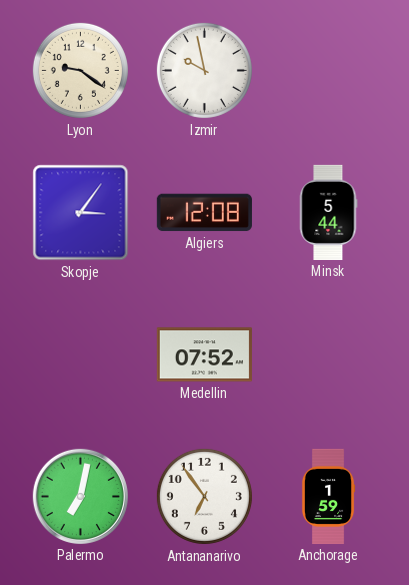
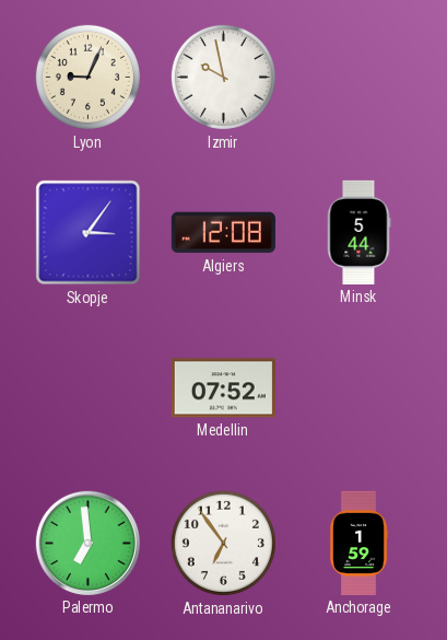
Lyon: 9:21 -> 9:04 (87, 77)
Palermo: 7:02 -> 6:59 (87, 543)
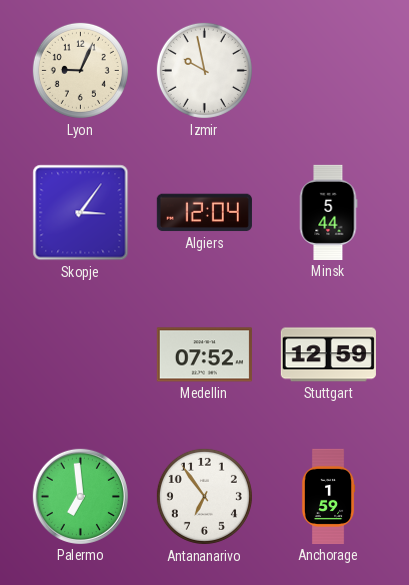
Algiers: 12:08 -> 12:04 (204, 213)
Stuttgart: none -> 12:59 (328, 355)
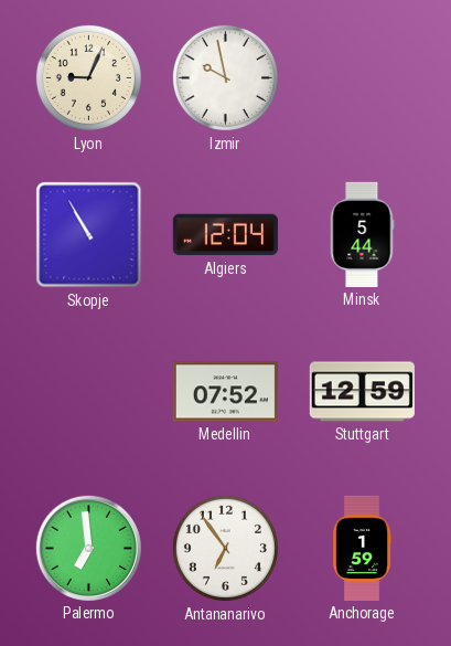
Skopje: 3:06 -> 10:55 (89, 235)
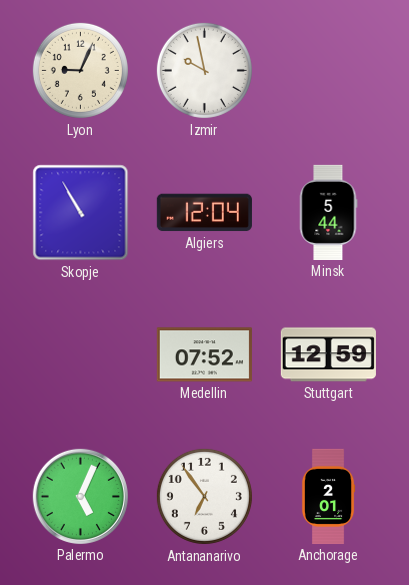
Palermo: 6:59 -> 5:04 (80, 496)
Anchorage: 1:59 -> 2:01 (328, 496)
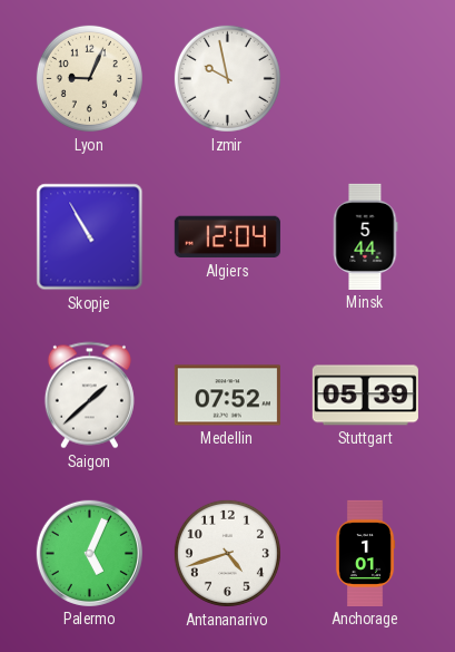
Saigon: none -> 1:38 (89, 396)
Stuttgart: 12:59 -> 05:39 (365, 396)
Antananarivo: 6:54 -> 4:42 (227, 553)
Anchorage: 2:01 -> 1:01 (365, 553)
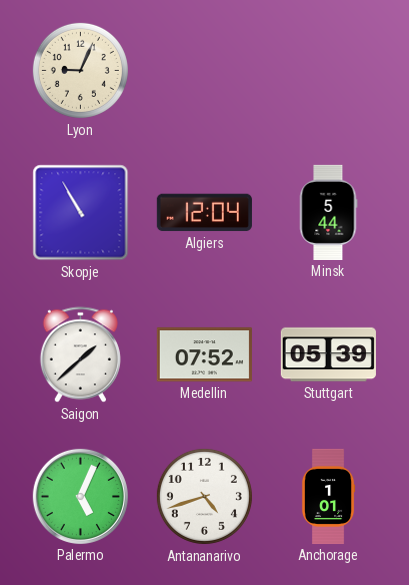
Izmir: 9:58 -> none (227, 78)
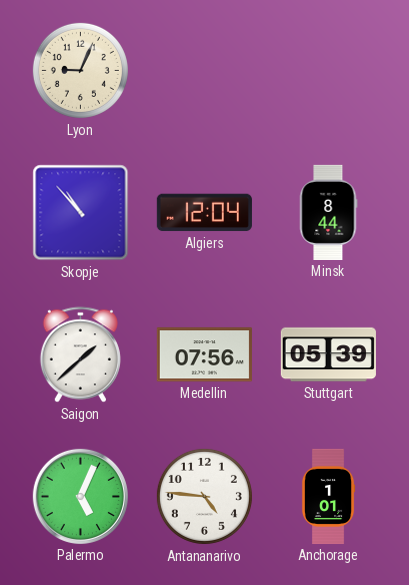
Skopje: 10:55 -> 10:53 (81, 213)
Minsk: 5:44 -> 8:44 (328, 212)
Medellin: 07:52 -> 07:56 (204, 355)
Antananarivo: 4:42 -> 4:46 (204, 496)
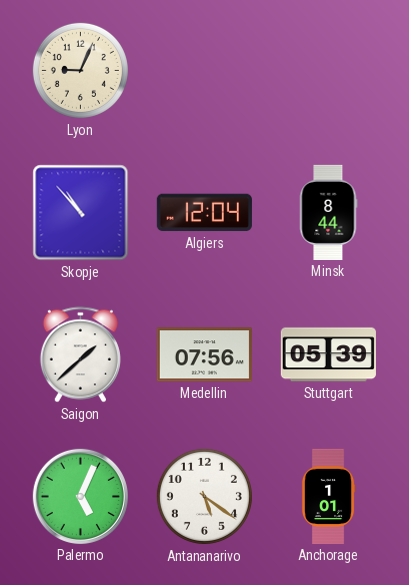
Antananarivo: 4:46 -> 5:21 (204, 496)
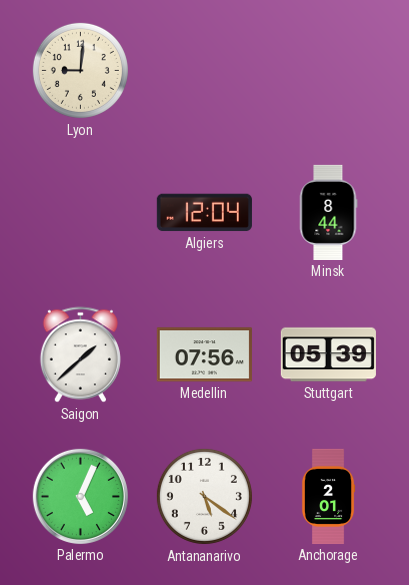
Lyon: 9:04 -> 9:01 (80, 70)
Skopje: 10:53 -> none (81, 213)
Anchorage: 1:01 -> 2:01 (328, 496)
